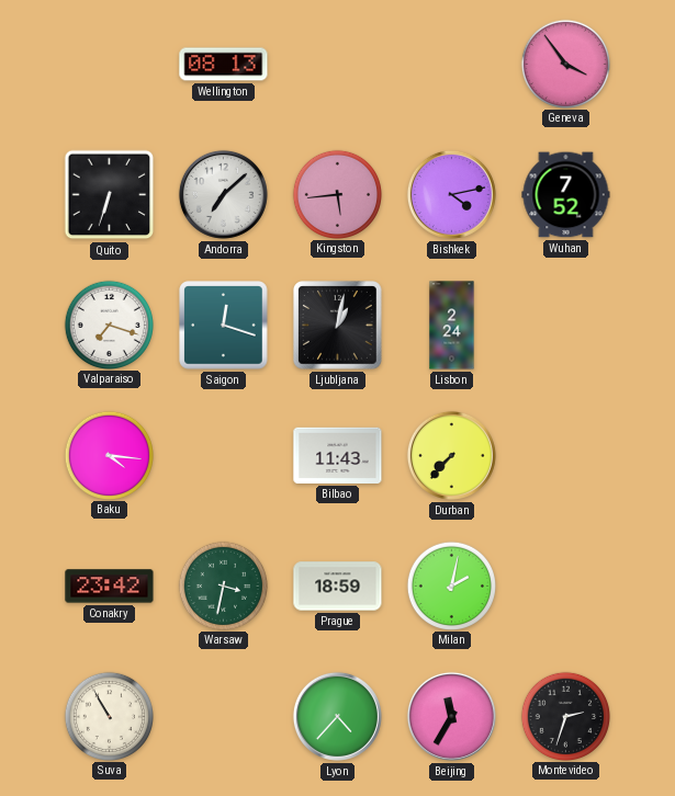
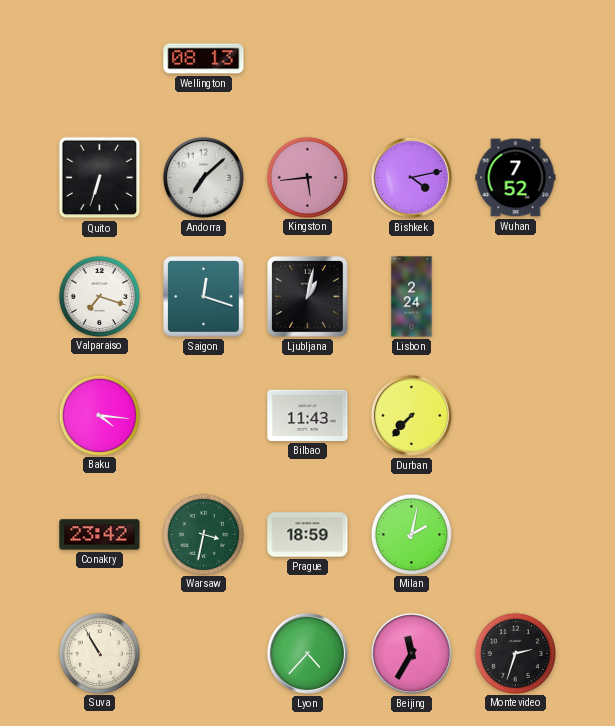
Geneva: 3:54 -> none (565, 64)
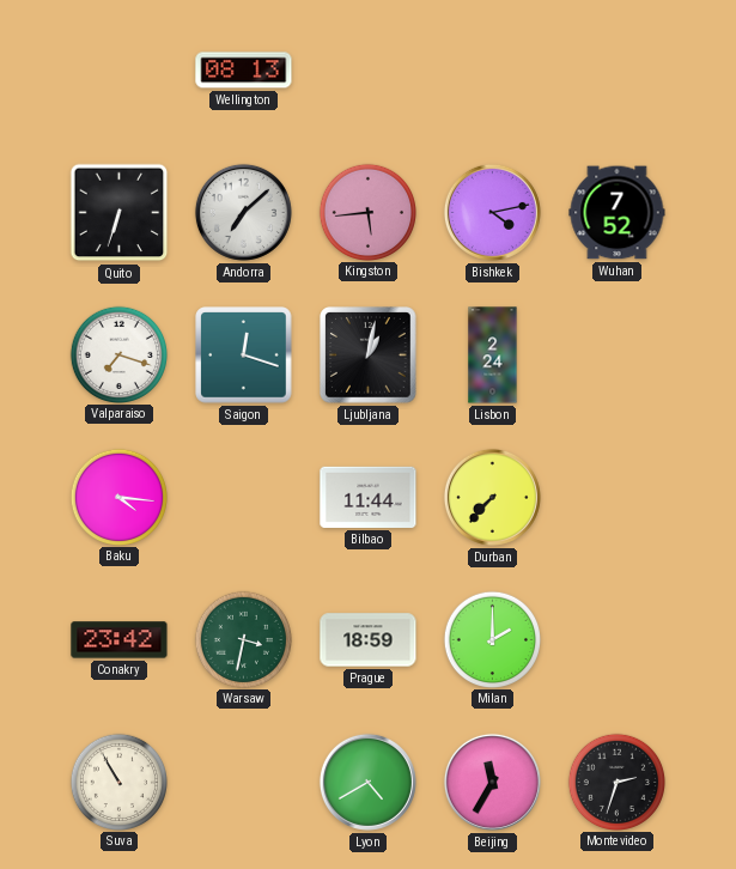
Bilbao: 11:43 -> 11:44 (369, 497)
Milan: 2:02 -> 2:00 (492, 639)
Lyon: 4:37 -> 4:40 (367, 782)
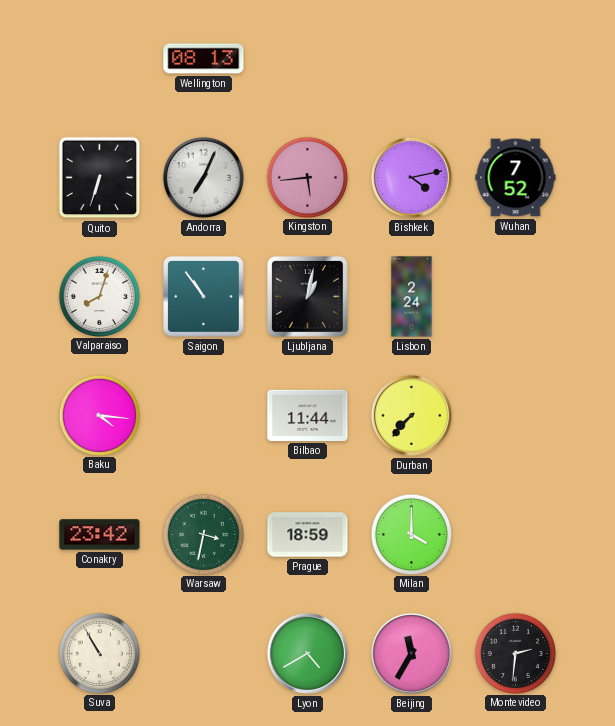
Andorra: 7:08 -> 7:04 (203, 177)
Valparaiso: 7:18 -> 8:03 (99, 296)
Saigon: 12:18 -> 10:54 (204, 297)
Milan: 2:00 -> 4:00 (411, 534)
Montevideo: 2:33 -> 2:31 (515, 653)
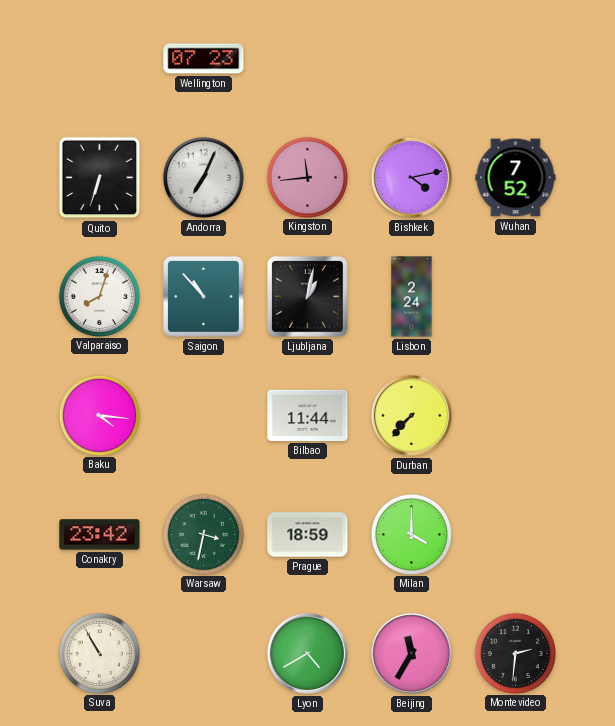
Wellington: 08:13 -> 07:23 (204, 59)
Kingston: 5:44 -> 11:44 (307, 177)
Saigon: 10:54 -> 10:53 (204, 297)
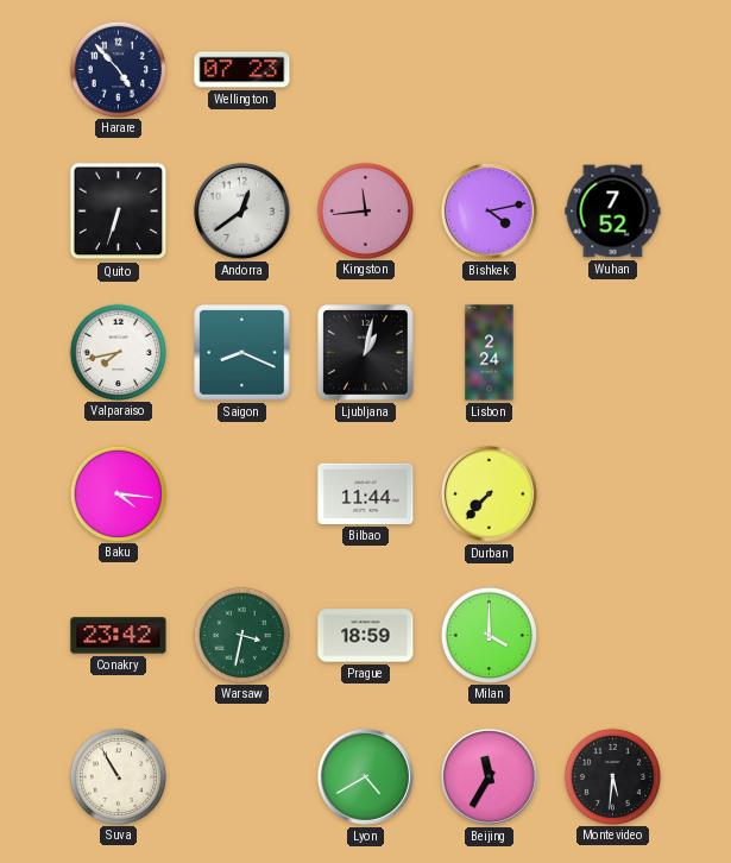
Harare: none -> 4:53 (118, 69)
Andorra: 7:04 -> 12:39 (241, 210)
Valparaiso: 8:03 -> 7:43 (118, 352)
Saigon: 10:53 -> 8:19 (242, 353)
Montevideo: 2:31 -> 5:31 (612, 776)
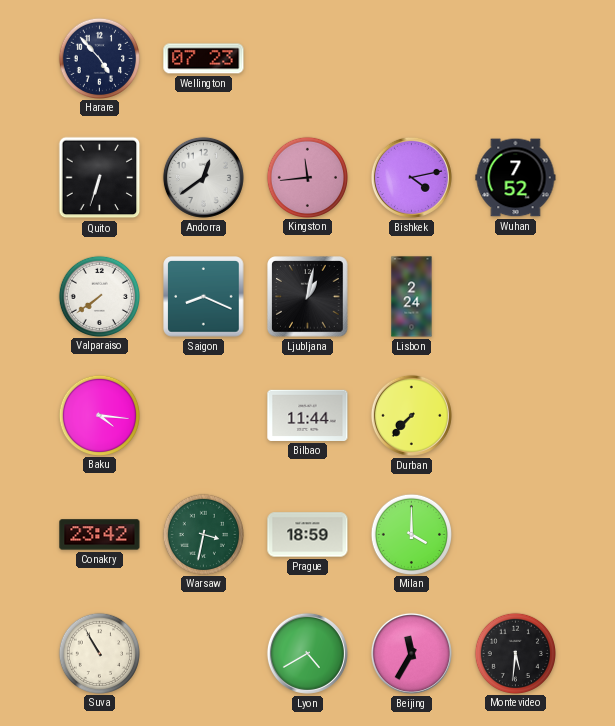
Valparaiso: 7:43 -> 7:39 (99, 296)
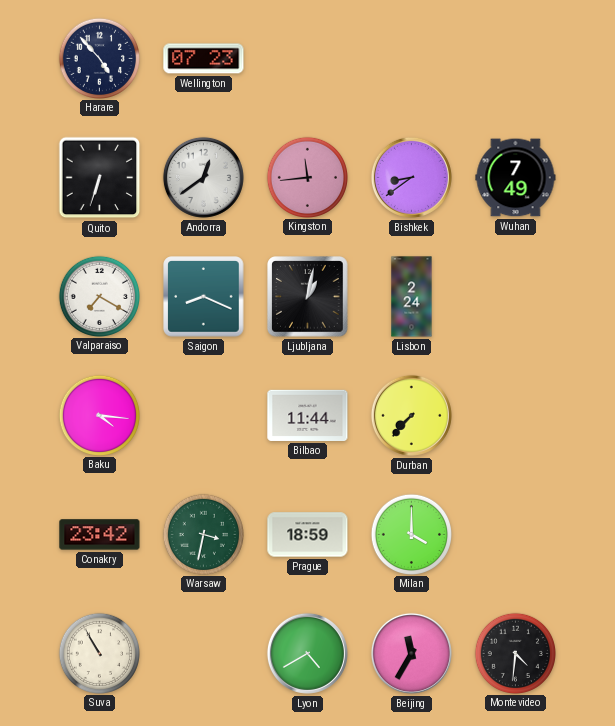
Bishkek: 4:13 -> 8:39 (411, 177)
Wuhan: 7:52 -> 7:49 (516, 178)
Valparaiso: 7:39 -> 7:20 (99, 296)
Montevideo: 5:31 -> 4:31 (515, 653)
